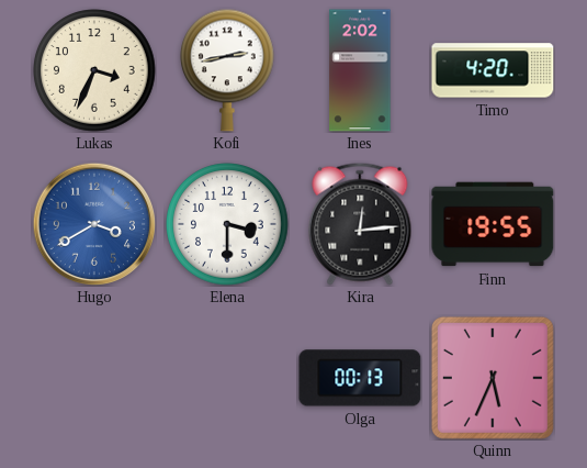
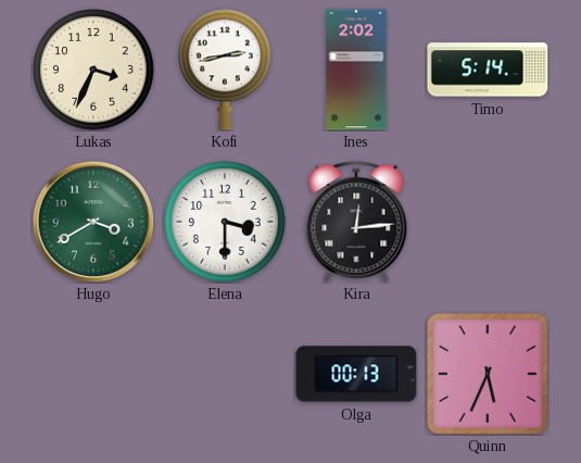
Timo: 4:20 -> 5:14 (488, 70)
Hugo dial: blue -> green (93, 222)
Finn: 19:55 -> none (493, 224)
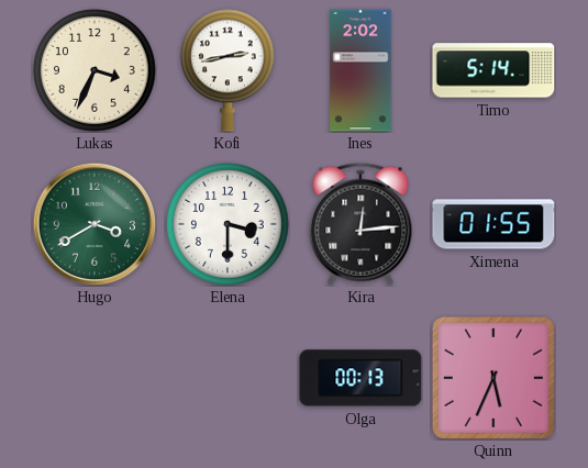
Ximena: none -> 01:55 (493, 224)
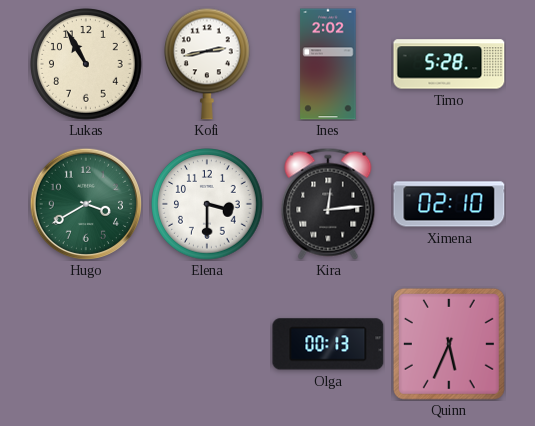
Lukas: 3:34 -> 10:55 (86, 64)
Timo: 5:14 -> 5:28 (449, 64)
Ximena: 01:55 -> 02:10 (449, 204)
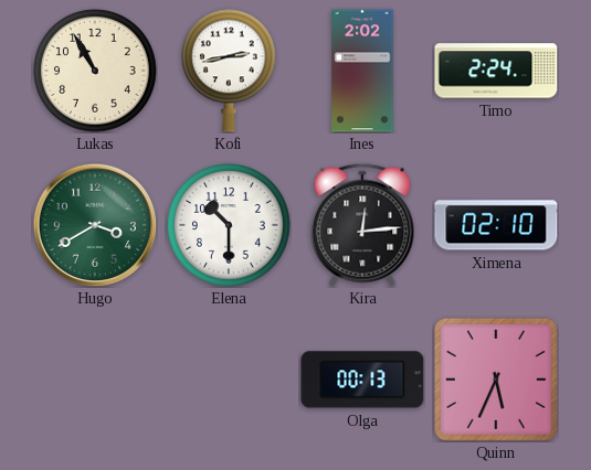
Timo: 5:28 -> 2:24 (496, 71)
Elena: 3:30 -> 10:30 (229, 225)
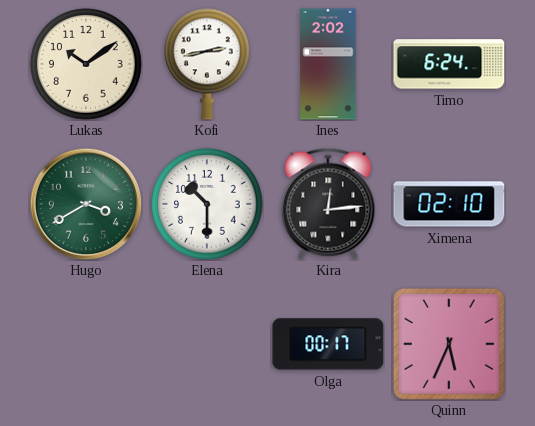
Lukas: 10:55 -> 10:09 (86, 64)
Timo: 2:24 -> 6:24 (449, 64)
Olga: 00:13 -> 00:17 (328, 344)
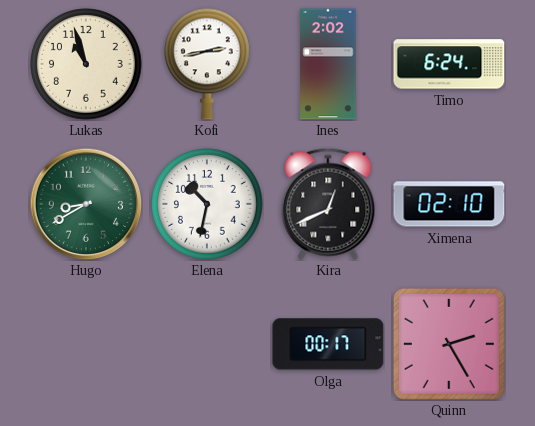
Lukas: 10:09 -> 10:57 (86, 64)
Hugo: 3:40 -> 8:40 (86, 204)
Elena: 10:30 -> 10:32 (207, 204)
Kira: 12:14 -> 12:41 (328, 204)
Quinn: 5:34 -> 2:25 (449, 344)
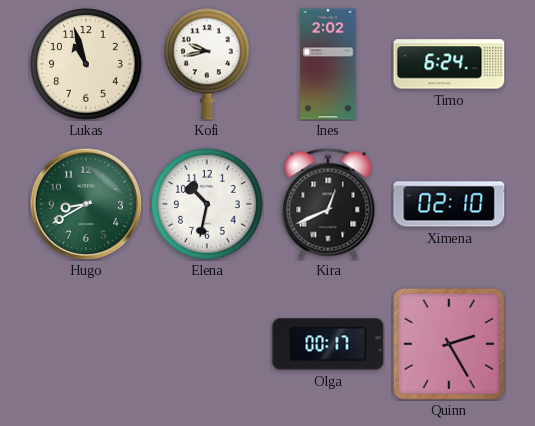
Kofi: 2:43 -> 9:43 (208, 64)
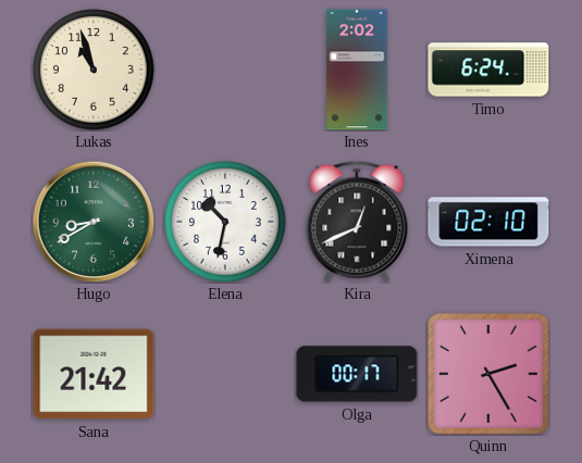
Kofi: 9:43 -> none (208, 64)
Sana: none -> 21:42 (94, 374)
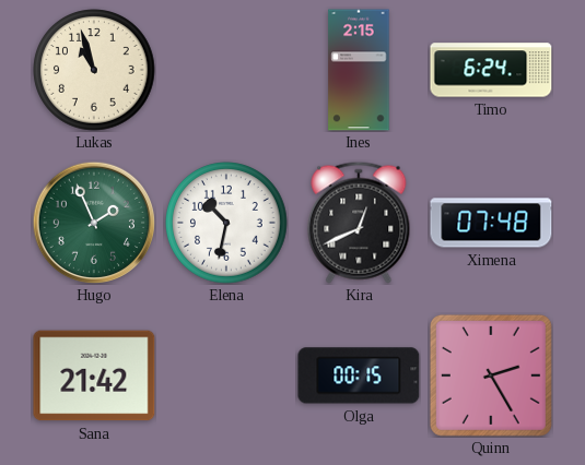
Ines: 2:02 -> 2:15 (359, 70)
Hugo: 8:40 -> 1:56 (94, 223)
Ximena: 02:10 -> 07:48 (491, 223)
Olga: 00:17 -> 00:15 (359, 375)
